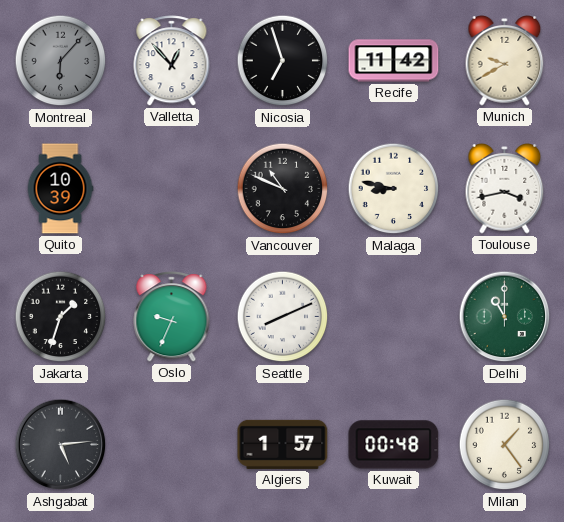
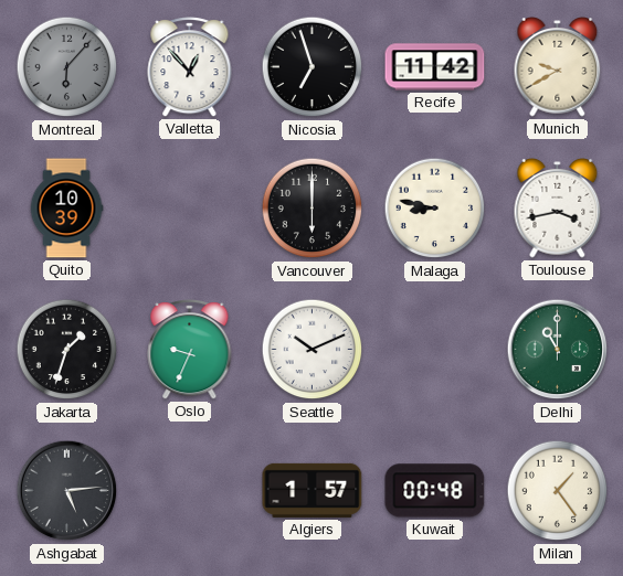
Vancouver: 10:49 -> 6:00 (313, 209)
Seattle: 8:11 -> 10:11 (313, 350)
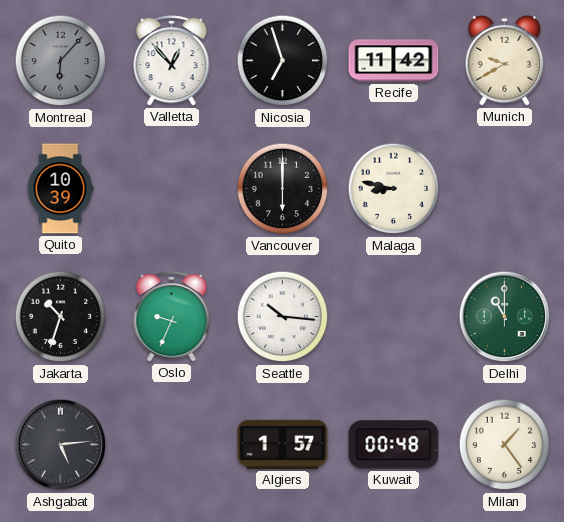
Toulouse: 3:43 -> none (558, 209)
Jakarta: 1:33 -> 10:33 (61, 317)
Seattle: 10:11 -> 10:16 (283, 317)
